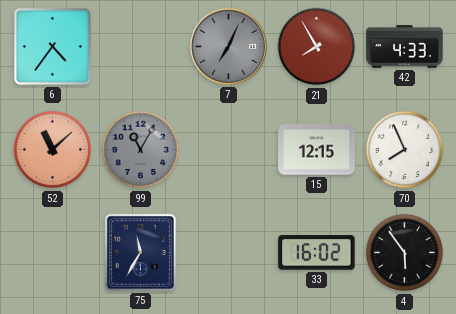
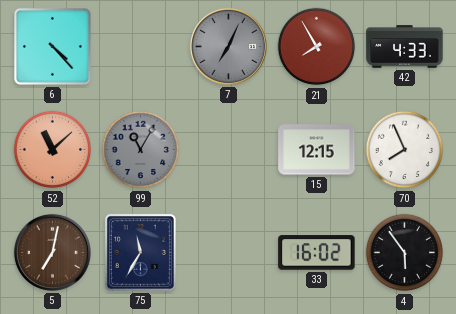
6: 4:36 -> 4:23 (53, 47)
5: none -> 7:02 (52, 252)
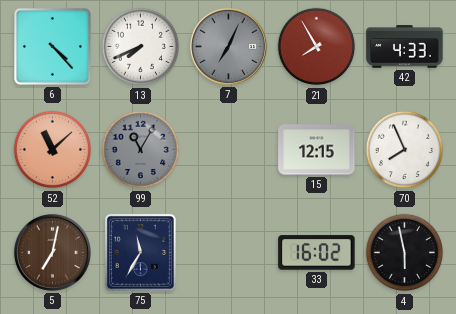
13: none -> 7:41 (141, 47)
4: 5:54 -> 5:58 (405, 253)
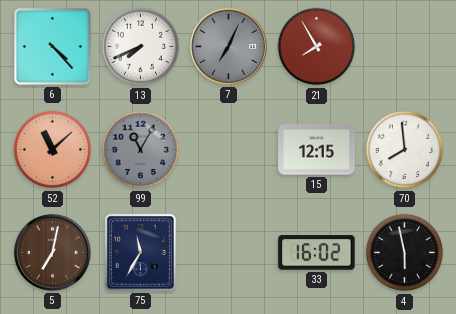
42: 4:33 -> none (405, 47)
70: 7:56 -> 7:59 (405, 150)
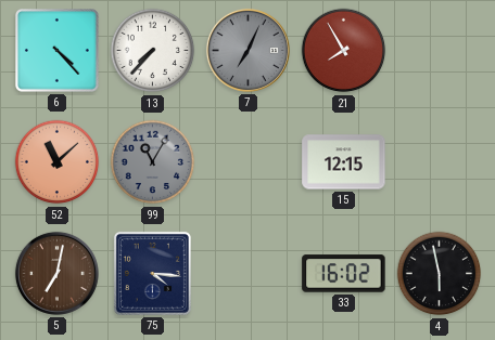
13: 7:41 -> 7:37 (153, 51)
70: 7:59 -> none (405, 150)
75: 11:35 -> 4:16 (152, 273)
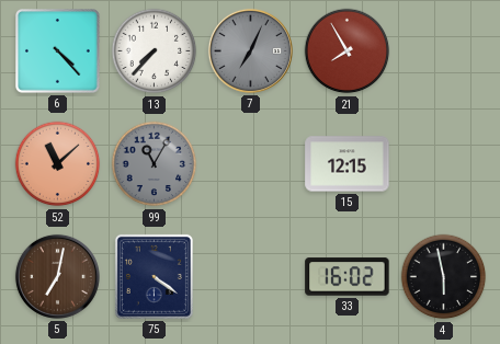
75: 4:16 -> 4:21 (154, 276)
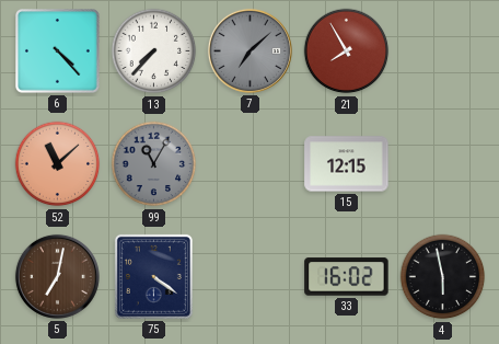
7: 7:04 -> 7:08 (249, 50)
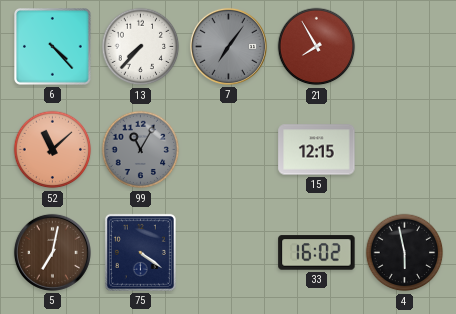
7: 7:08 -> 7:06 (228, 46)
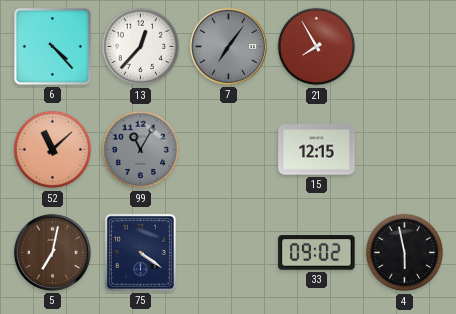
13: 7:37 -> 12:37 (141, 47)
33: 16:02 -> 09:02 (317, 253)
